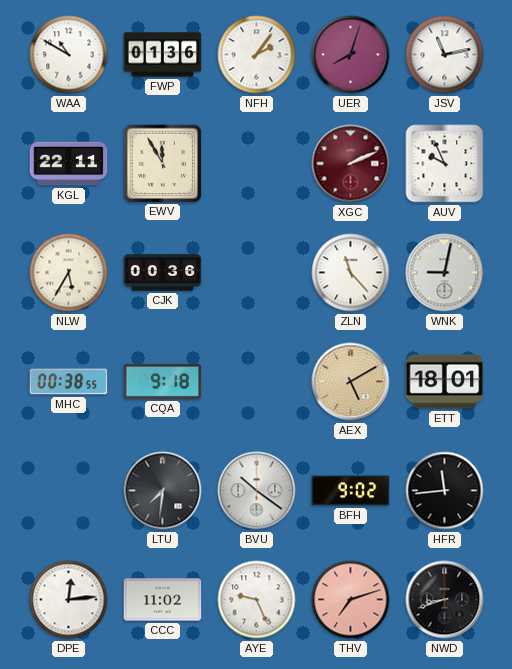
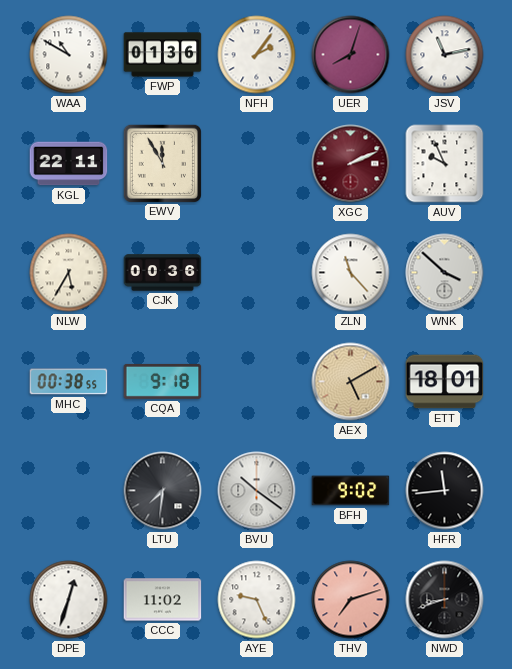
WNK: 9:02 -> 3:52 (445, 273)
DPE: 12:14 -> 12:33 (69, 600)
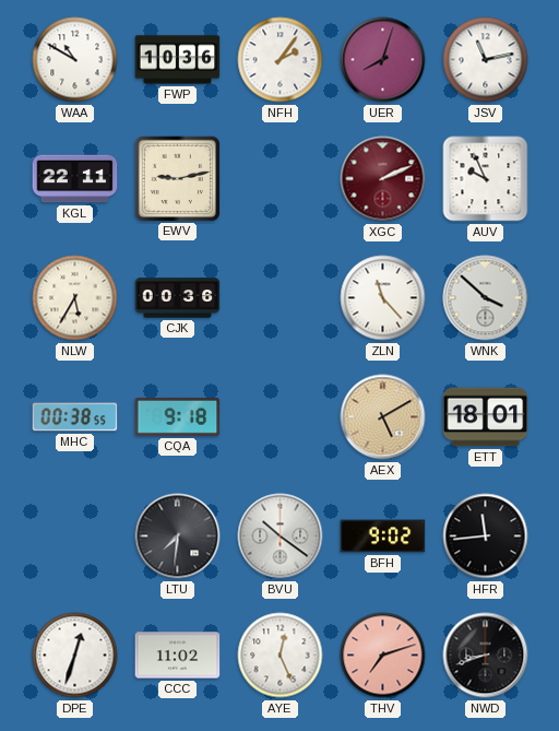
FWP: 01:36 -> 10:36 (178, 60)
EWV: 11:55 -> 9:13 (177, 178)
AYE: 9:26 -> 12:26 (281, 656)
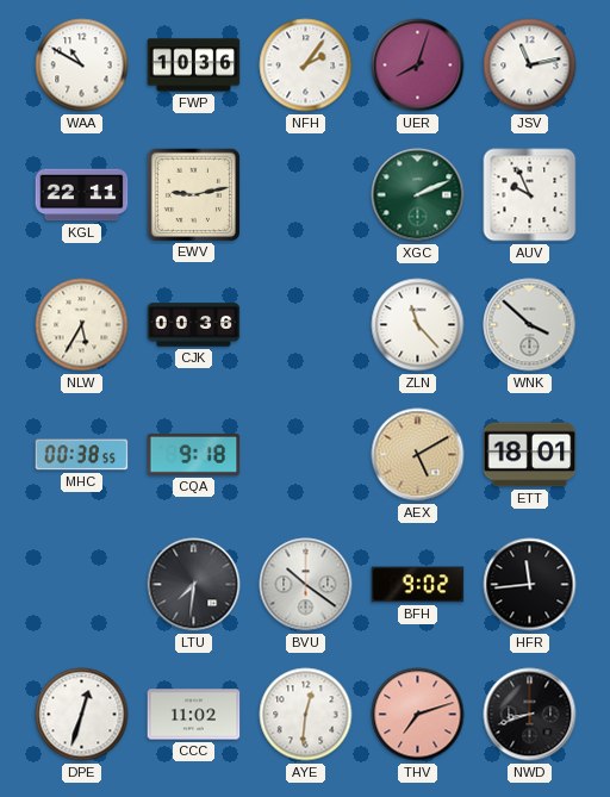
XGC dial: burgundy -> green (418, 195)
AYE: 12:26 -> 12:31 (306, 715)
